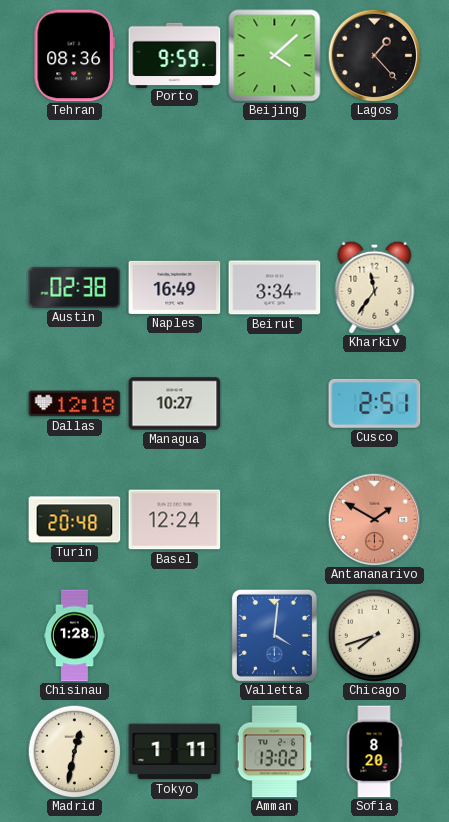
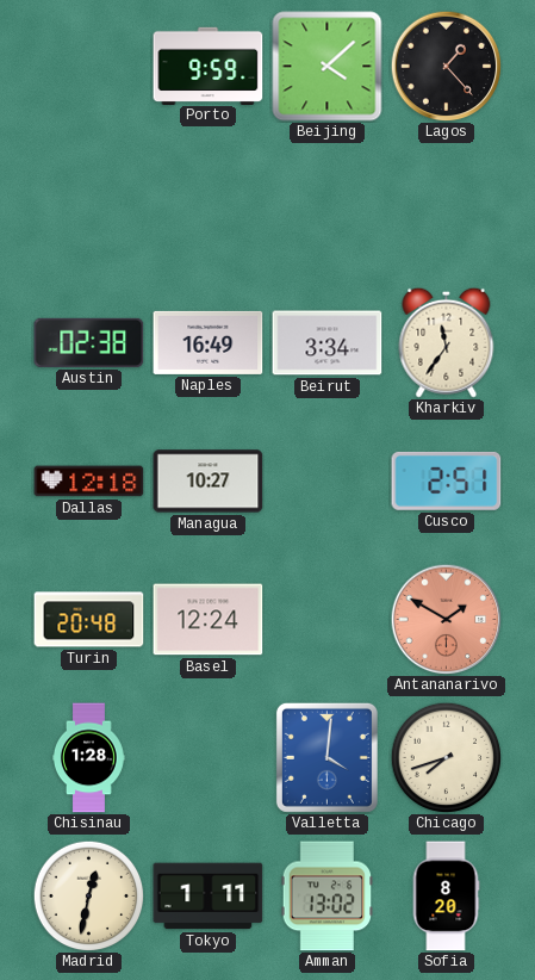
Tehran: 08:36 -> none (74, 56)
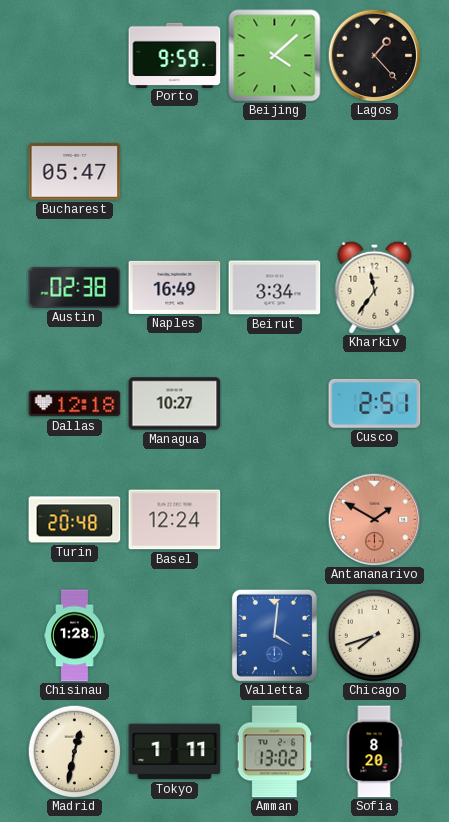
Bucharest: none -> 05:47 (75, 171)
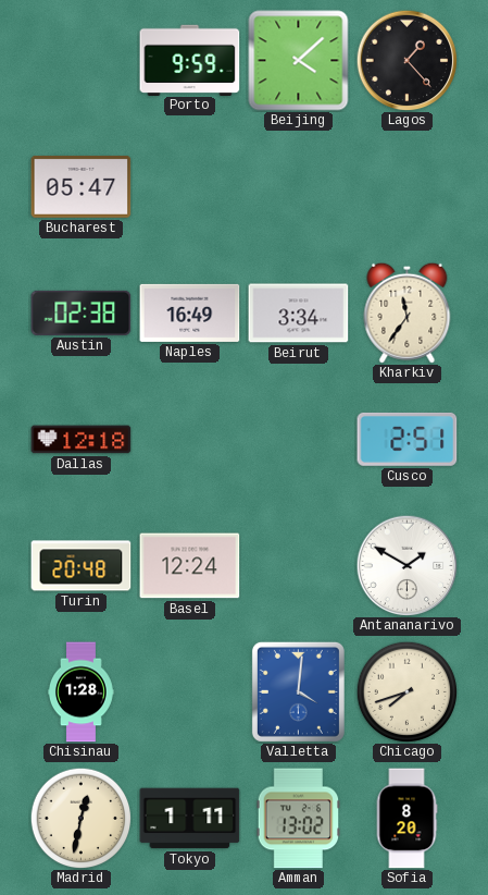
Managua: 10:27 -> none (175, 404)
Antananarivo dial: salmon -> white (406, 565)
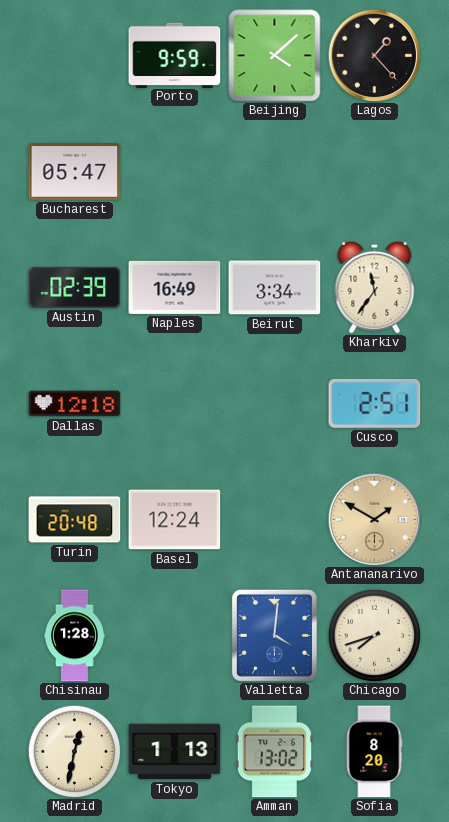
Austin: 02:38 -> 02:39 (75, 287)
Antananarivo dial: white -> champagne (374, 519)
Tokyo: 1:11 -> 1:13 (175, 752)
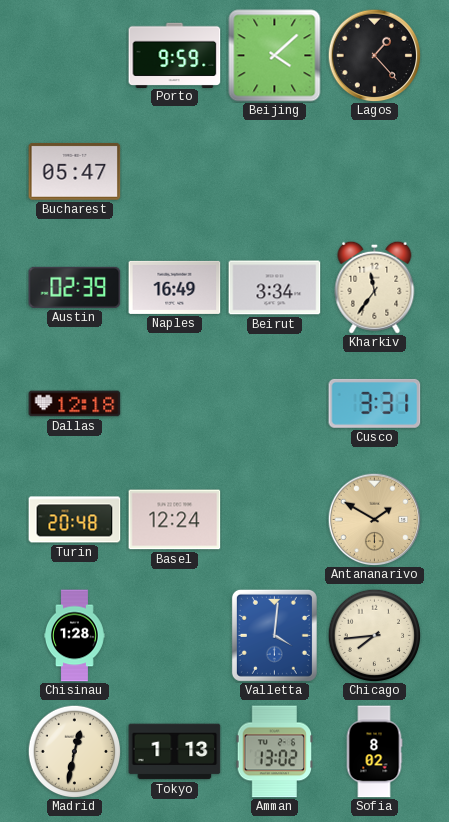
Cusco: 2:51 -> 3:31 (375, 403)
Chicago: 7:42 -> 7:44 (374, 635)
Sofia: 8:20 -> 8:02 (374, 752)
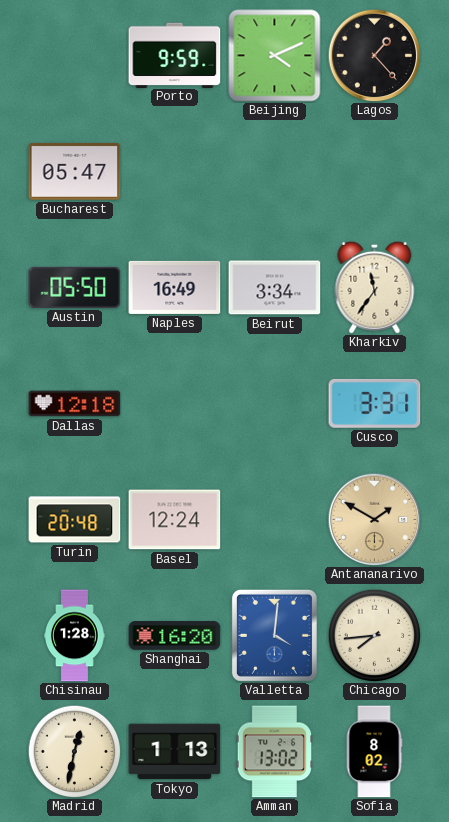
Beijing: 4:08 -> 4:11 (275, 56)
Austin: 02:39 -> 05:50 (75, 287)
Shanghai: none -> 16:20 (175, 636)
